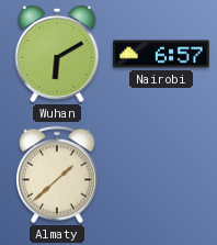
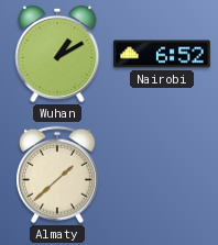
Wuhan: 6:10 -> 1:10 (57, 54)
Nairobi: 6:57 -> 6:52 (163, 54)
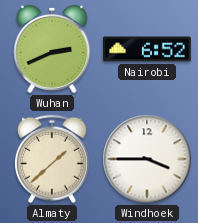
Wuhan: 1:10 -> 2:41 (52, 49)
Windhoek: none -> 3:45 (147, 159)
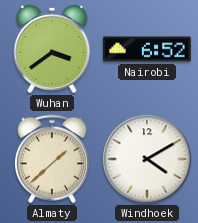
Wuhan: 2:41 -> 3:39 (52, 49)
Windhoek: 3:45 -> 4:10 (147, 159)
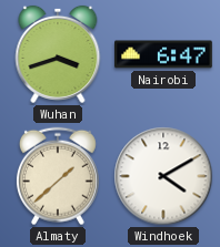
Wuhan: 3:39 -> 3:42 (58, 54)
Nairobi: 6:52 -> 6:47 (164, 54)
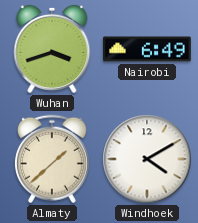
Nairobi: 6:47 -> 6:49 (148, 49)
